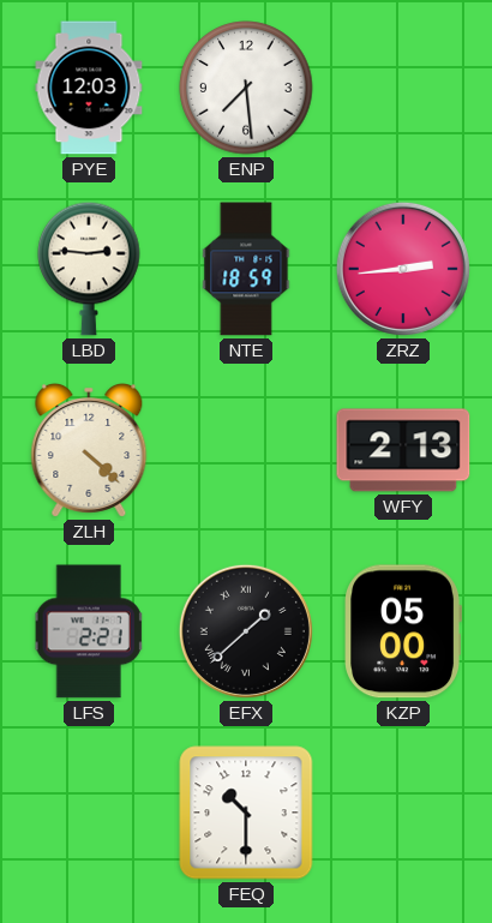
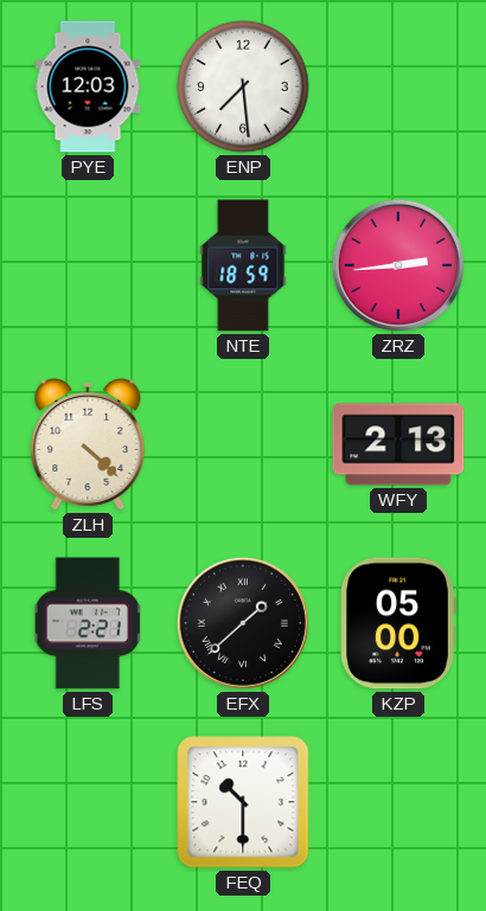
LBD: 2:46 -> none (89, 269)
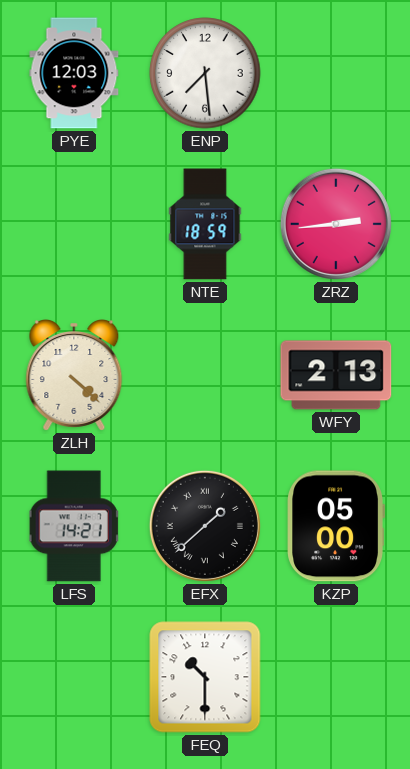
LFS: 2:21 -> 14:21 (74, 526)
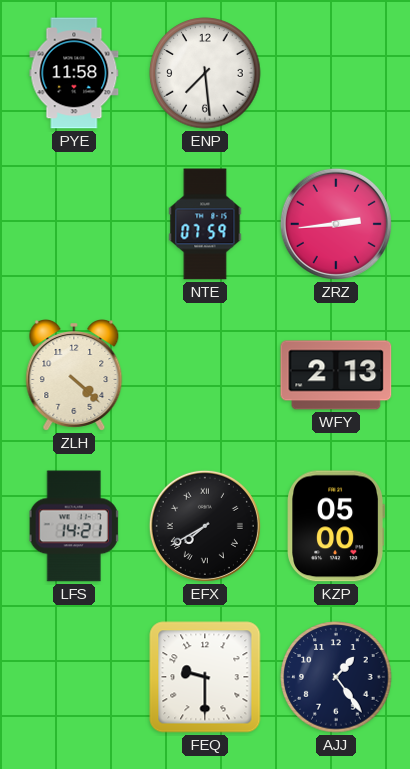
PYE: 12:03 -> 11:58 (74, 73)
NTE: 18:59 -> 07:59 (205, 224)
EFX: 1:38 -> 7:40 (205, 526)
FEQ: 10:30 -> 9:30 (205, 677)
AJJ: none -> 1:24 (336, 677)
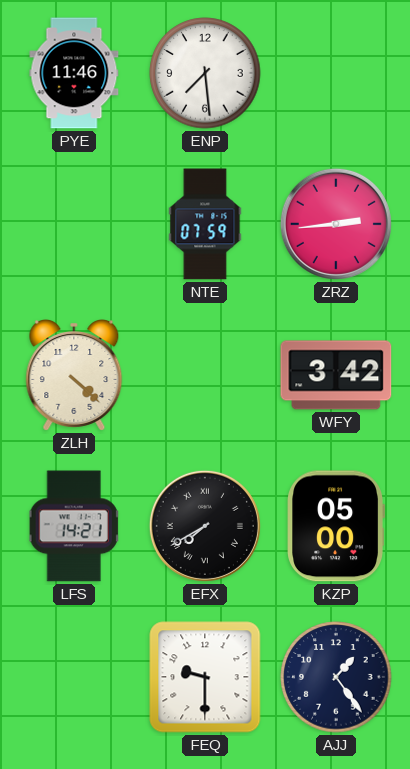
PYE: 11:58 -> 11:46 (74, 73)
WFY: 2:13 -> 3:42 (336, 375)
